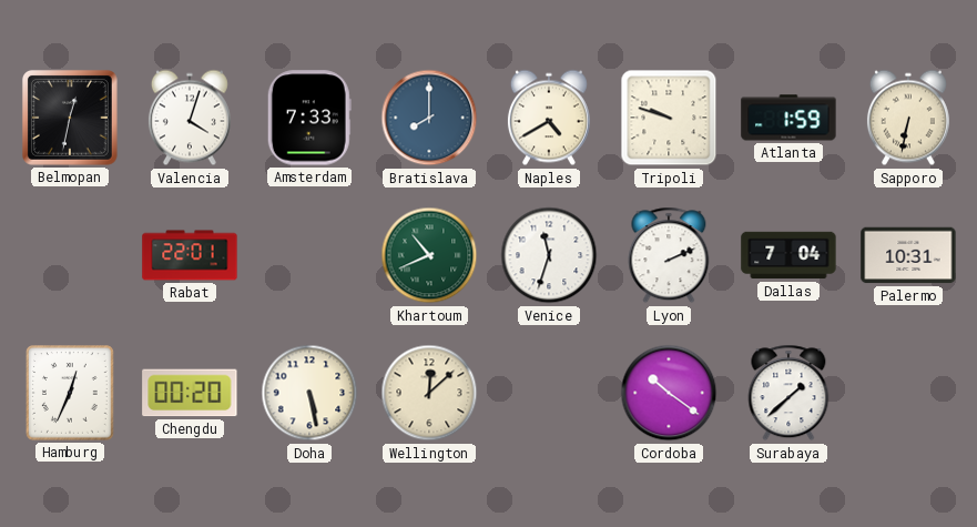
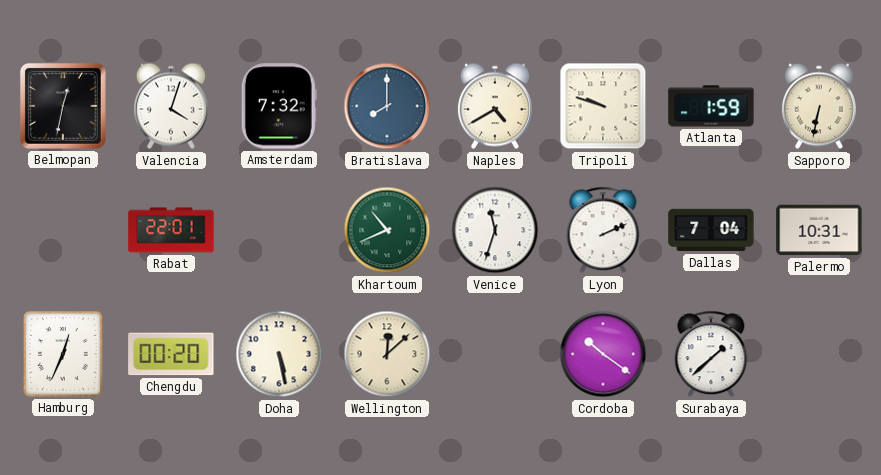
Amsterdam: 7:33 -> 7:32 (279, 106)
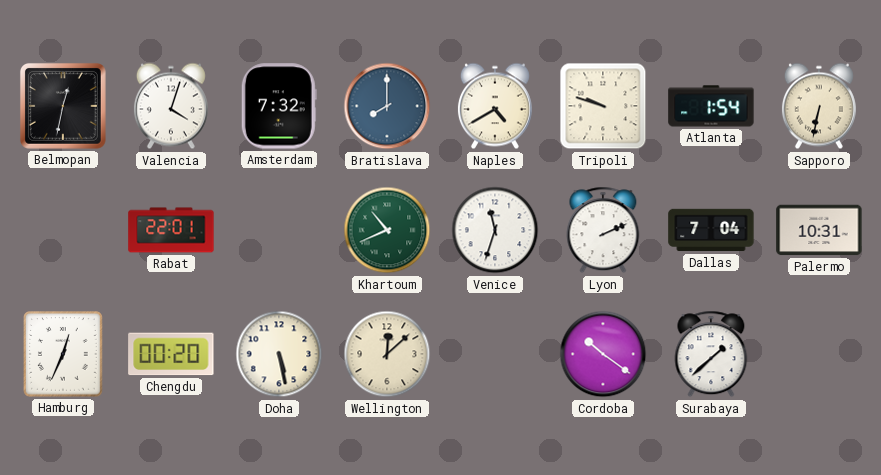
Atlanta: 1:59 -> 1:54 (711, 106)
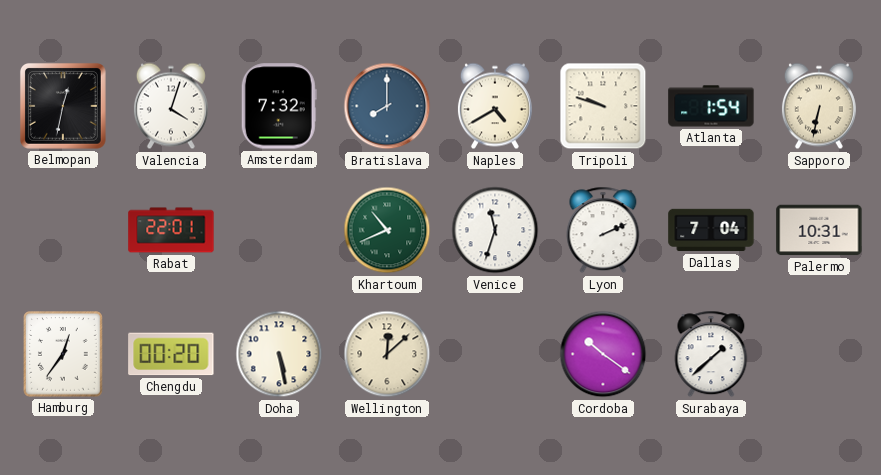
Hamburg: 12:34 -> 12:36 (63, 354)
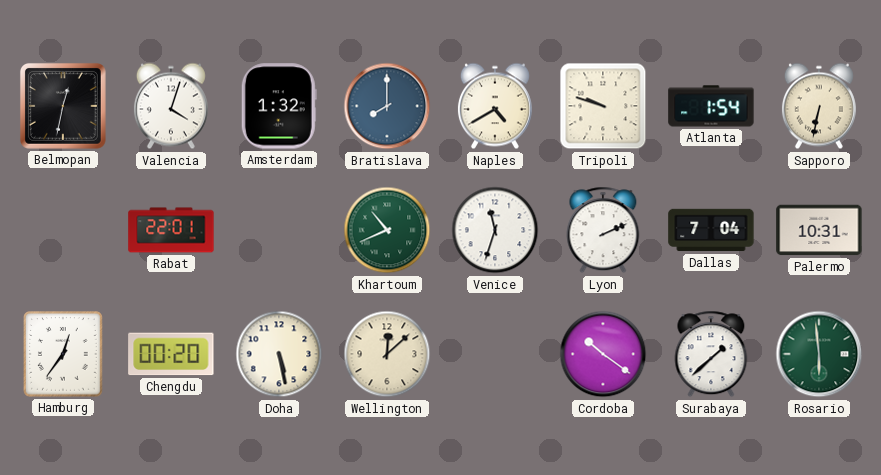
Amsterdam: 7:32 -> 1:32 (279, 106)
Rosario: none -> 5:59 (819, 354)
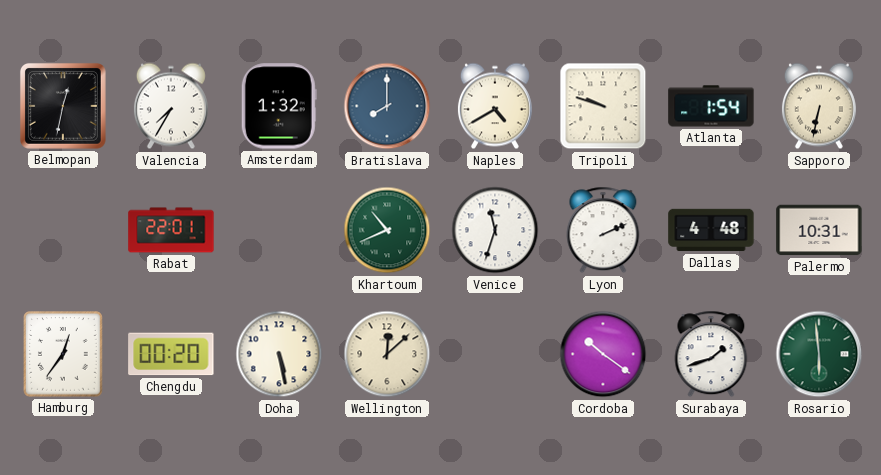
Valencia: 4:03 -> 7:35 (171, 106)
Dallas: 7:04 -> 4:48 (711, 230)
Surabaya: 1:38 -> 1:42 (711, 354)
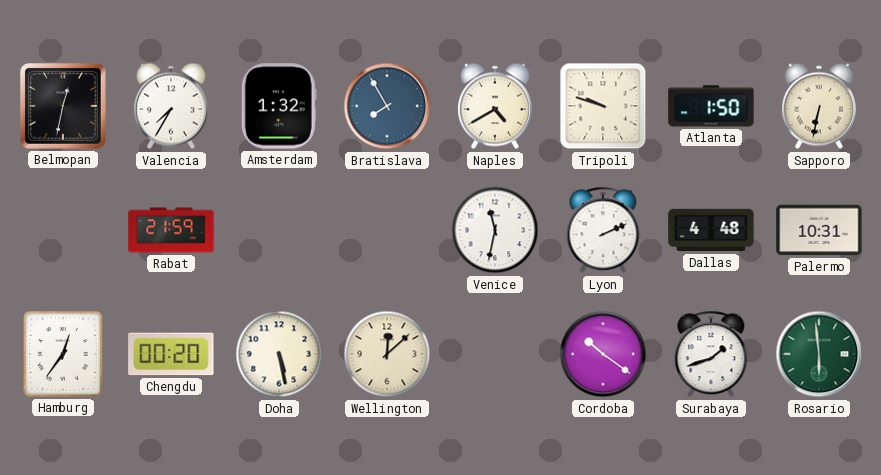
Bratislava: 8:00 -> 7:55 (387, 106)
Atlanta: 1:54 -> 1:50 (711, 106)
Rabat: 22:01 -> 21:59 (171, 230)
Khartoum: 10:41 -> none (387, 230)
Venice: 11:33 -> 11:32 (495, 230)
